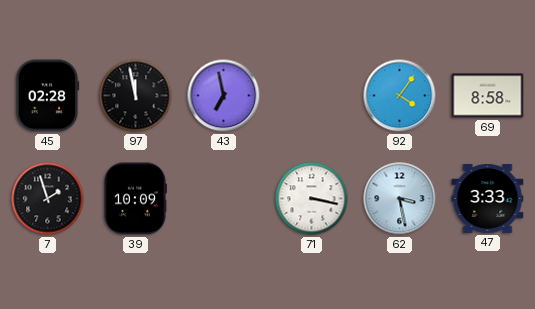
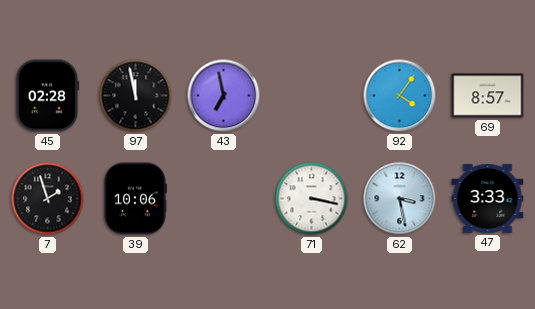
69: 8:58 -> 8:57 (488, 96)
39: 10:09 -> 10:06 (135, 199)
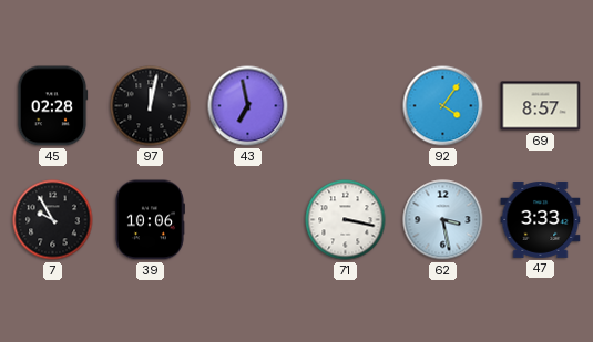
97: 11:58 -> 12:02 (151, 106)
7: 1:57 -> 9:55 (53, 220)
